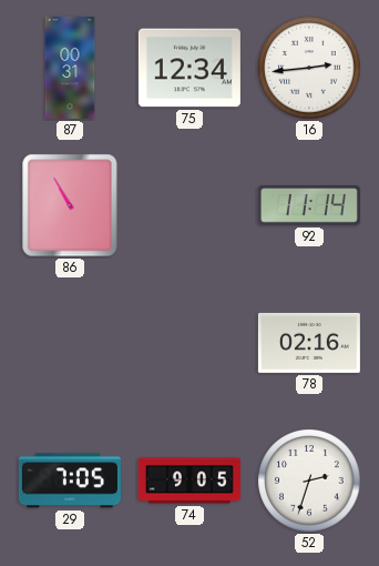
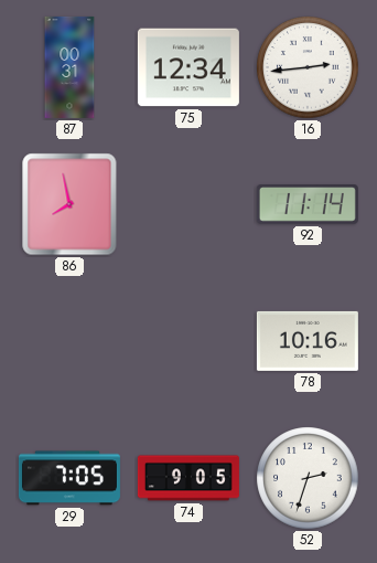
86: 10:55 -> 7:58 (69, 204)
78: 02:16 -> 10:16 (308, 341)
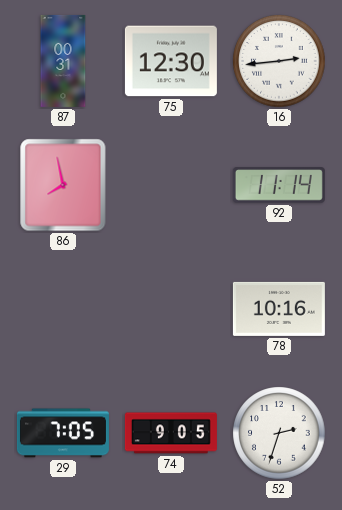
75: 12:34 -> 12:30 (171, 61)
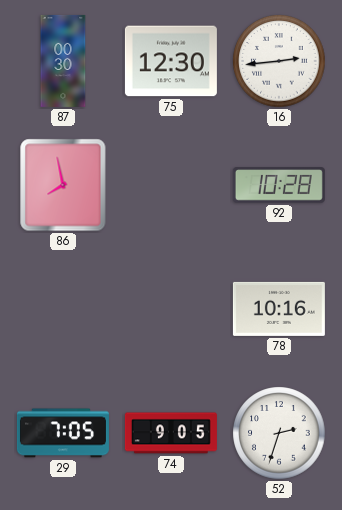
87: 00:31 -> 00:30 (63, 61)
92: 11:14 -> 10:28 (279, 185)
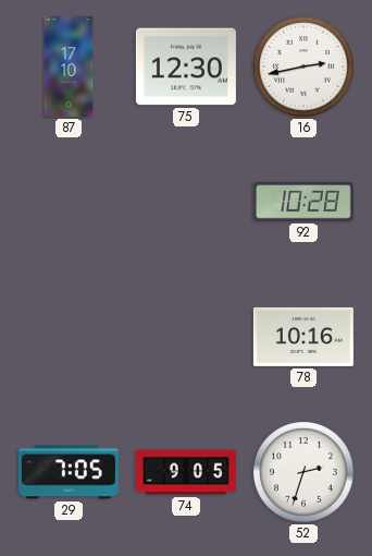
87: 00:30 -> 17:10 (69, 67)
16: 2:44 -> 2:43 (303, 67)
86: 7:58 -> none (63, 185)
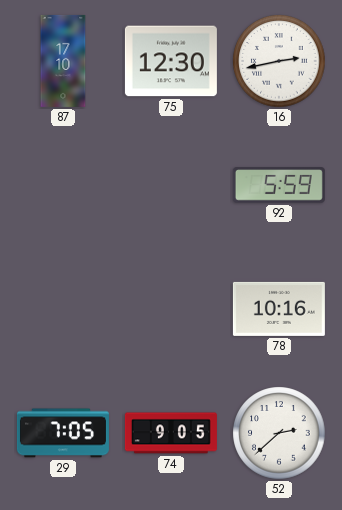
92: 10:28 -> 5:59 (279, 185)
52: 2:33 -> 2:38 (279, 433)
